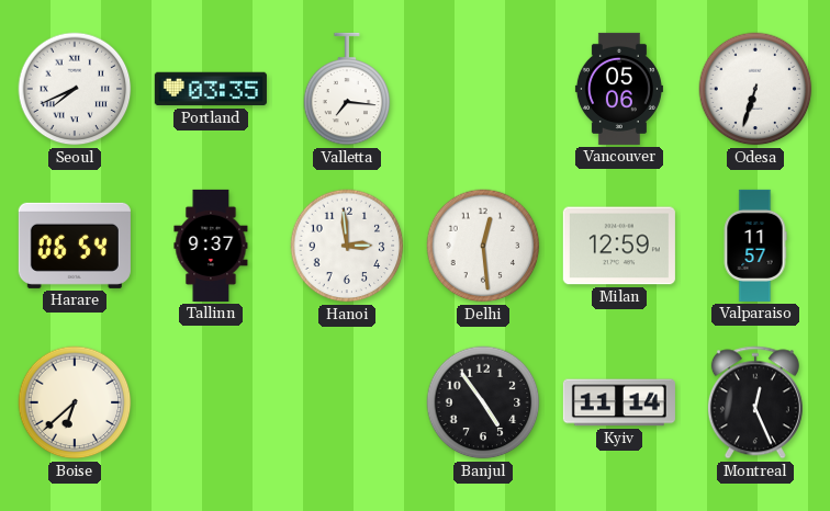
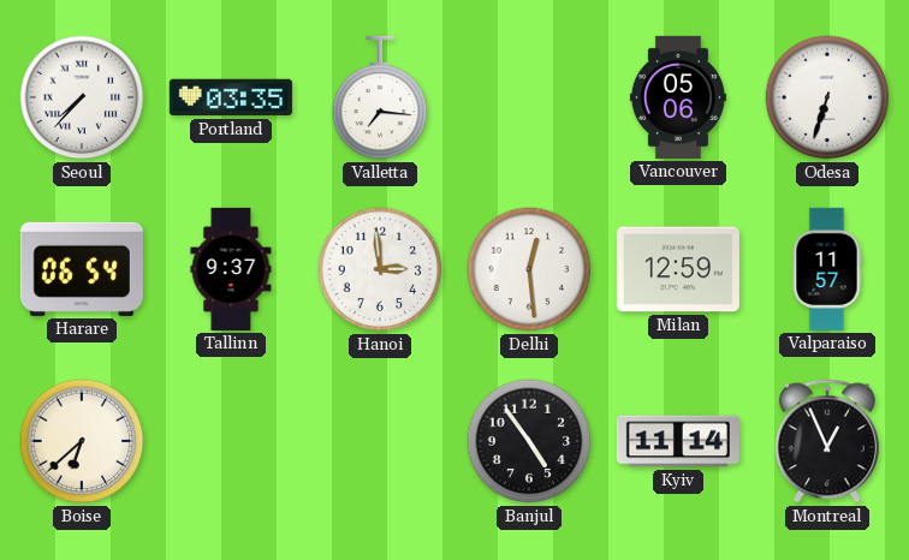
Seoul: 7:41 -> 7:37 (82, 97)
Montreal: 12:26 -> 12:56 (827, 441)
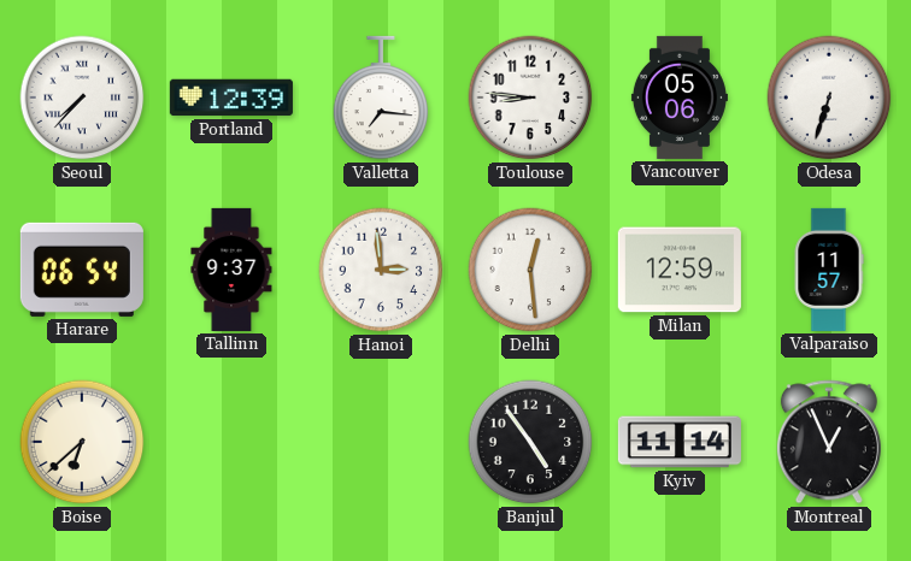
Portland: 03:35 -> 12:39 (231, 98)
Toulouse: none -> 8:46 (530, 98)
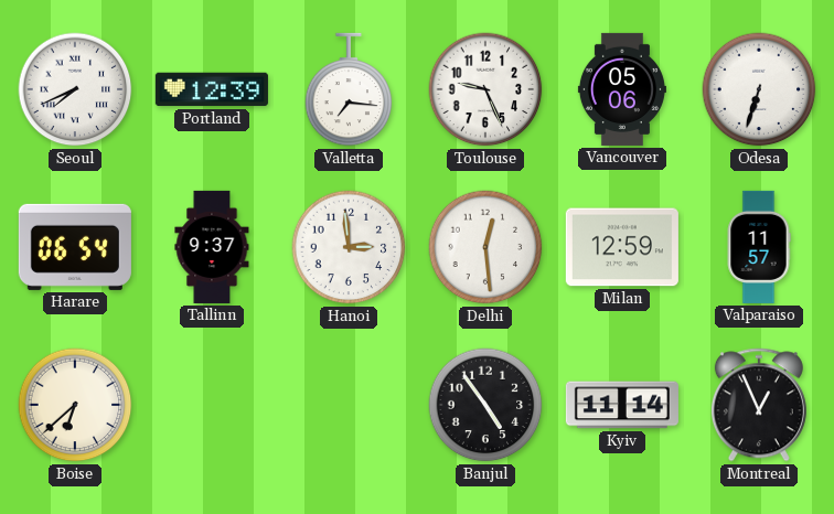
Seoul: 7:37 -> 7:41 (75, 89)
Toulouse: 8:46 -> 9:26 (485, 89)
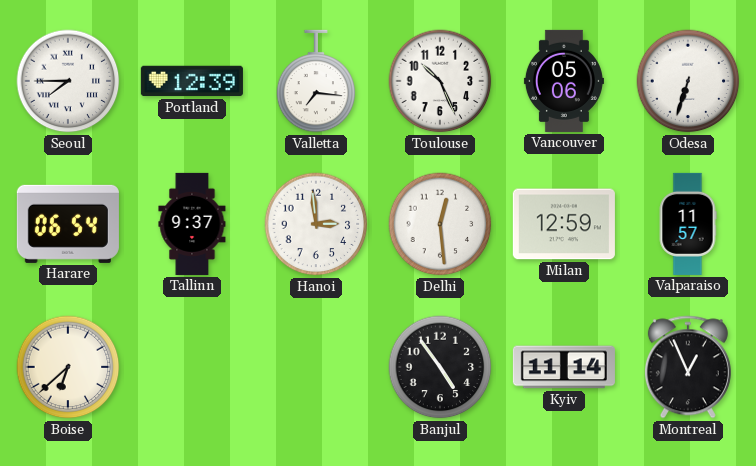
Seoul: 7:41 -> 7:45 (68, 81)
Toulouse: 9:26 -> 10:26 (440, 81)
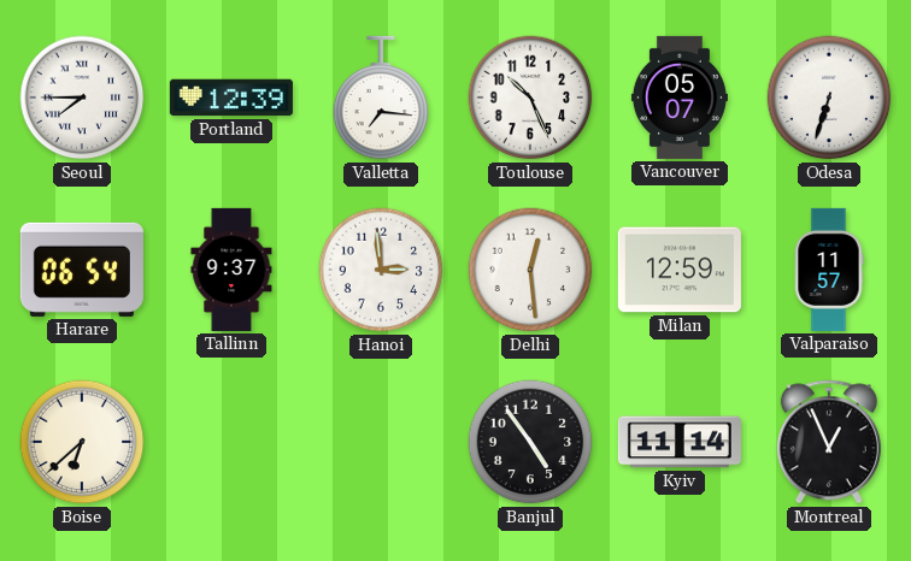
Vancouver: 05:06 -> 05:07 (680, 98)
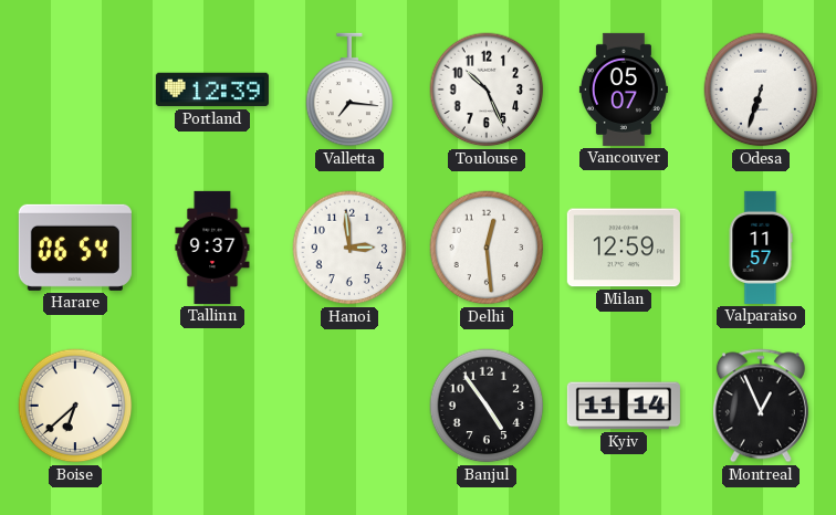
Seoul: 7:45 -> none (82, 98)
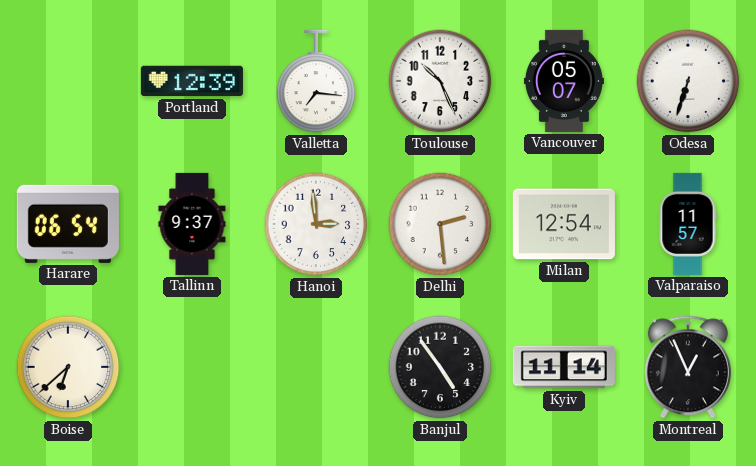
Delhi: 12:29 -> 2:29 (440, 224)
Milan: 12:59 -> 12:54 (564, 224)
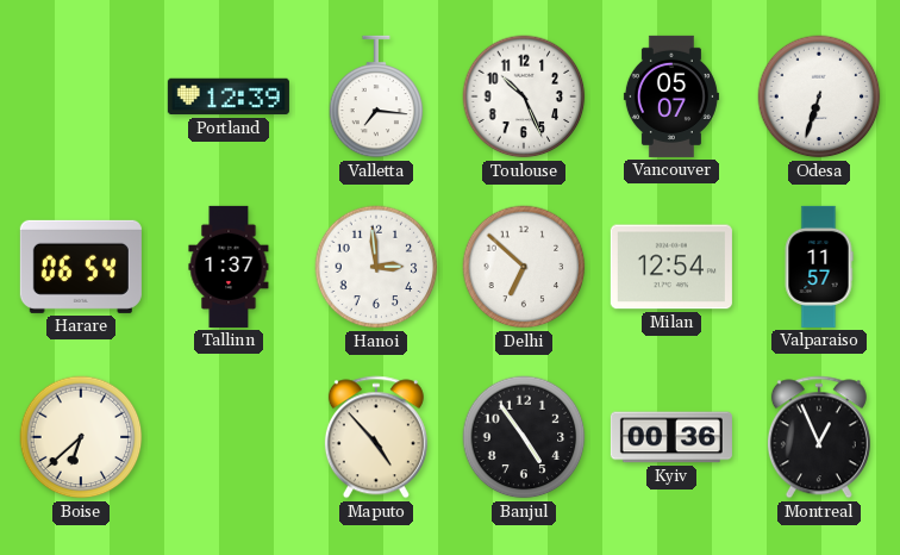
Tallinn: 9:37 -> 1:37 (229, 267)
Delhi: 2:29 -> 6:52 (524, 267)
Maputo: none -> 4:53 (376, 437)
Kyiv: 11:14 -> 00:36 (671, 437)
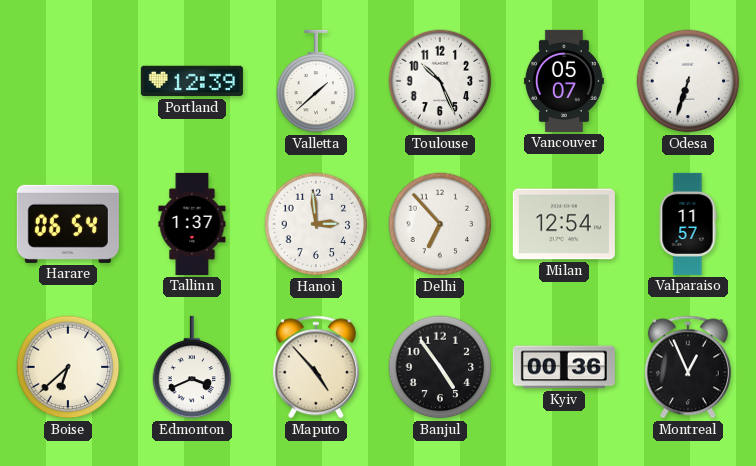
Valletta: 7:16 -> 1:38 (316, 81)
Delhi: 6:52 -> 6:53 (440, 224)
Edmonton: none -> 3:41 (192, 367)
